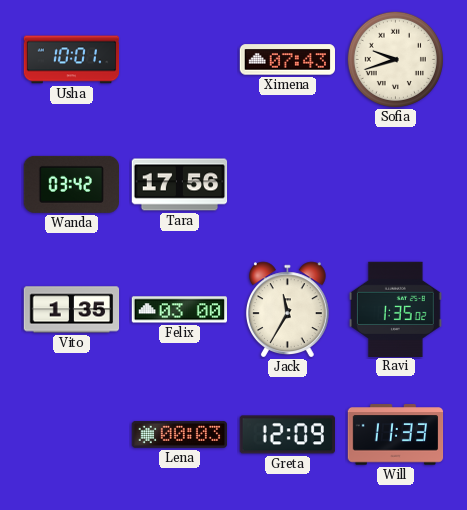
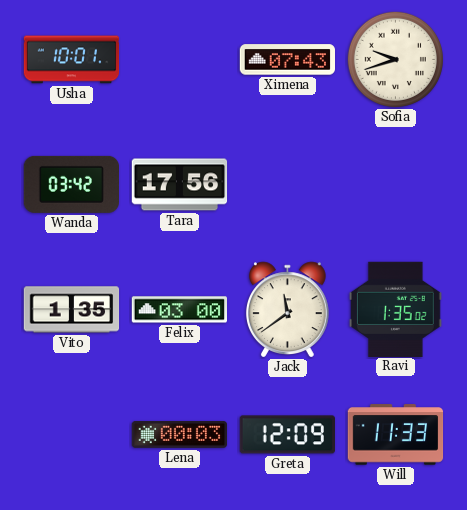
Jack: 11:35 -> 11:39 (287, 310)
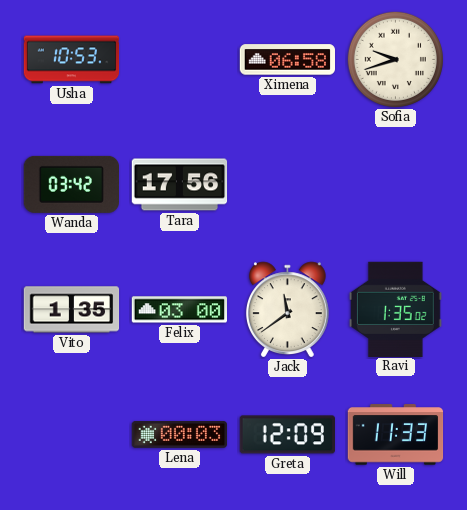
Usha: 10:01 -> 10:53 (72, 60)
Ximena: 07:43 -> 06:58 (288, 60)
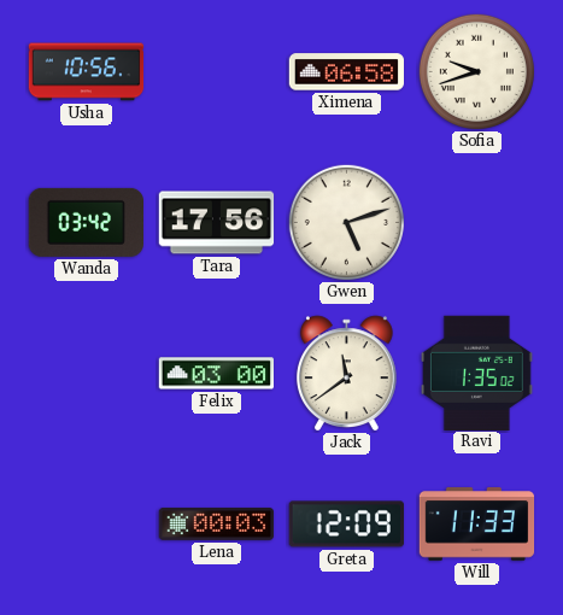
Usha: 10:53 -> 10:56 (87, 72)
Gwen: none -> 5:12 (346, 222)
Vito: 1:35 -> none (72, 310)
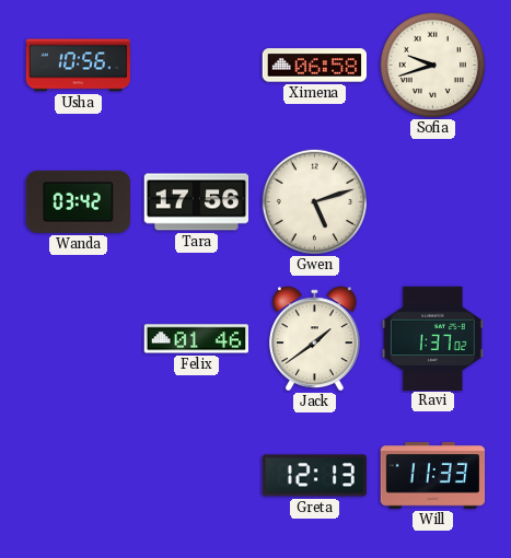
Felix: 03:00 -> 01:46 (196, 339)
Jack: 11:39 -> 1:39 (314, 339)
Ravi: 1:35 -> 1:37 (433, 338)
Lena: 00:03 -> none (217, 523)
Greta: 12:09 -> 12:13 (314, 476)
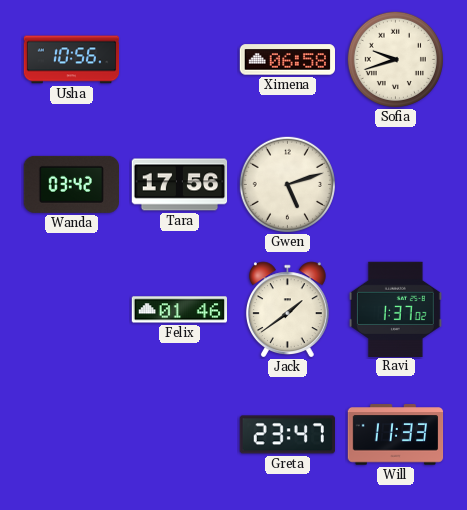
Greta: 12:13 -> 23:47 (287, 435)
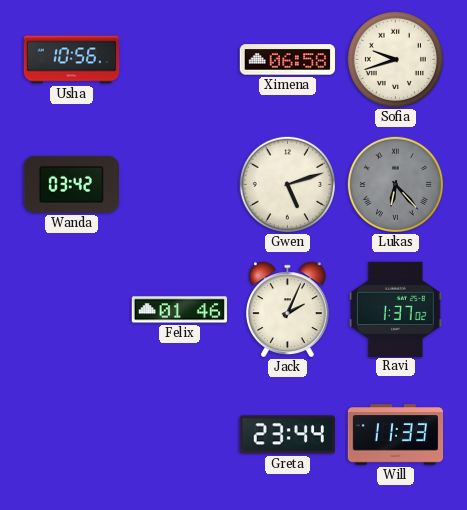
Tara: 17:56 -> none (180, 185)
Lukas: none -> 6:23 (395, 184)
Jack: 1:39 -> 2:04 (287, 310)
Greta: 23:47 -> 23:44 (287, 435)
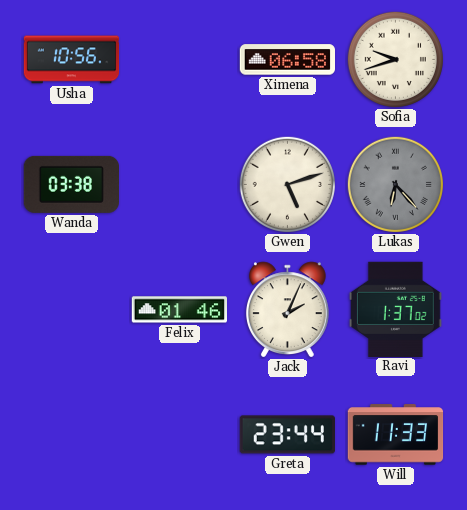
Wanda: 03:42 -> 03:38 (71, 184)
